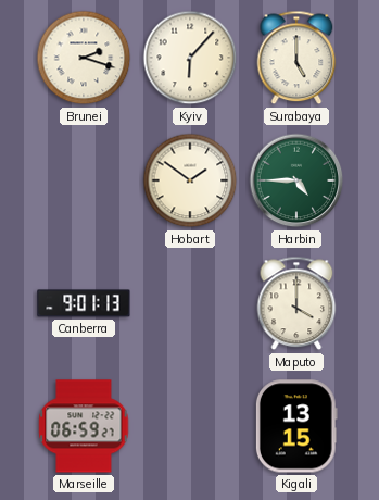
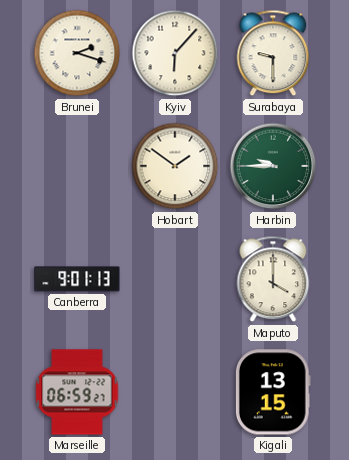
Surabaya: 5:00 -> 9:30 (273, 53)
Harbin: 4:45 -> 9:45 (273, 166)
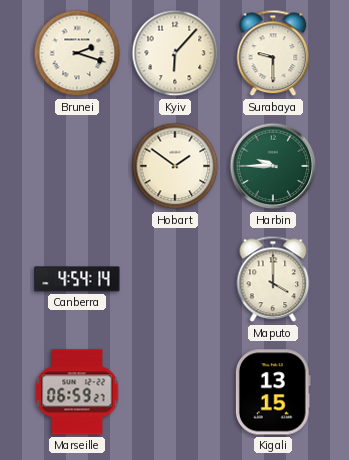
Canberra: 9:01 -> 4:54 (77, 279)
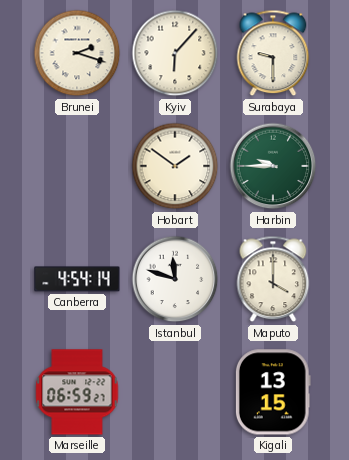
Istanbul: none -> 11:48 (175, 279)
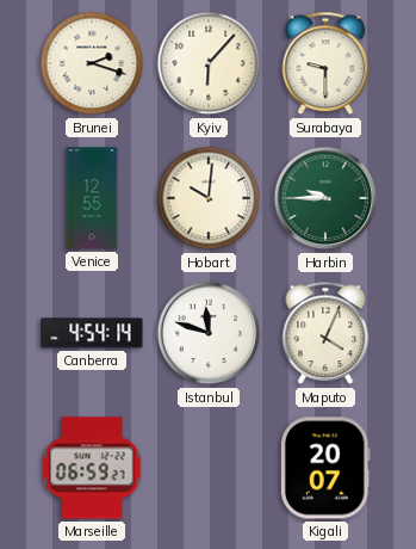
Venice: none -> 12:55 (92, 198)
Hobart: 1:51 -> 10:01 (209, 198)
Maputo: 4:00 -> 4:04 (325, 333)
Kigali: 13:15 -> 20:07 (325, 468)
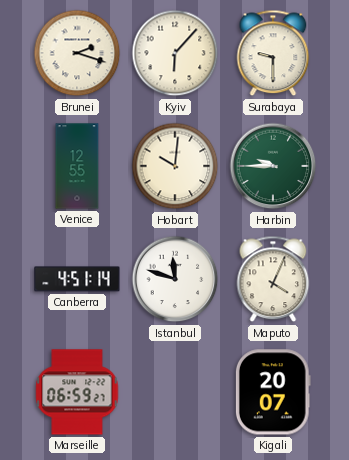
Canberra: 4:54 -> 4:51 (77, 279)
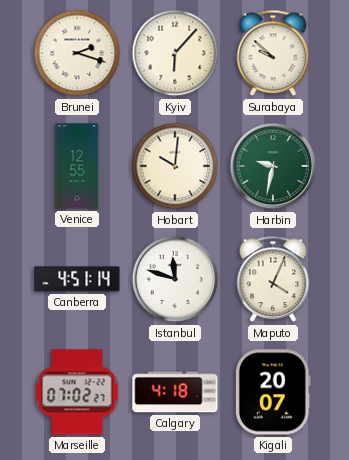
Surabaya: 9:30 -> 9:52 (273, 53)
Harbin: 9:45 -> 9:32 (273, 166)
Marseille: 06:59 -> 07:02 (77, 392)
Calgary: none -> 4:18 (175, 392)
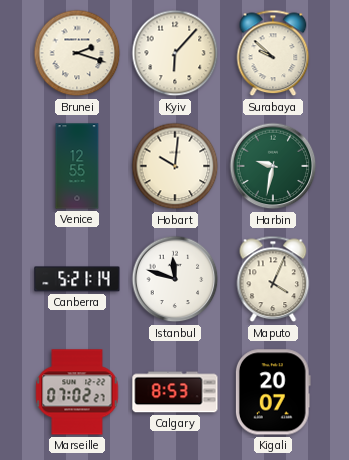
Canberra: 4:51 -> 5:21 (77, 279)
Calgary: 4:18 -> 8:53 (175, 392)
